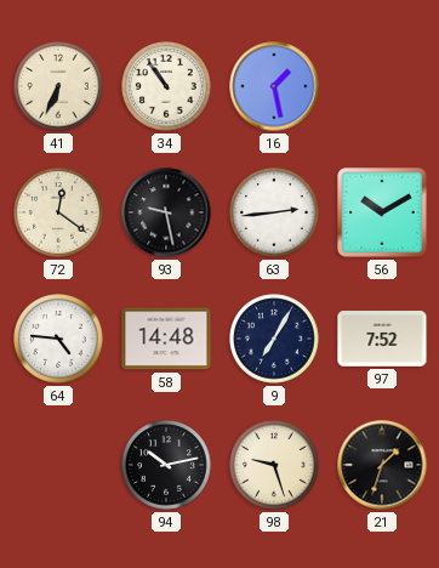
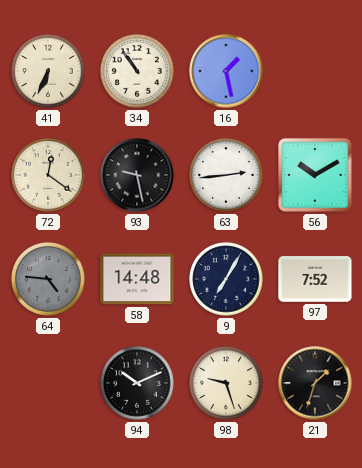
64 dial: white -> grey (48, 279)
94: 10:13 -> 10:11 (137, 383)
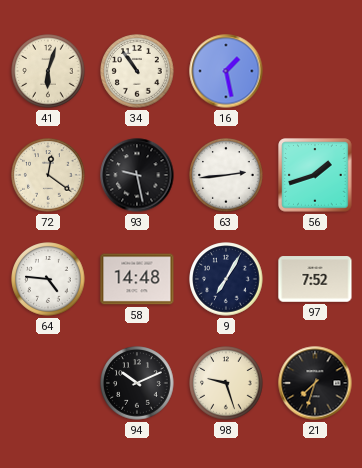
41: 6:34 -> 6:03 (48, 71)
56: 10:10 -> 1:42 (315, 175)
64 dial: grey -> white (48, 279)
21: 1:33 -> 7:33 (315, 383)
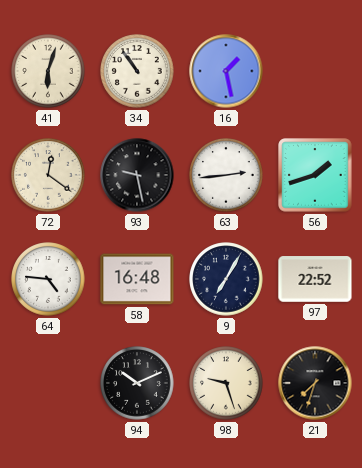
58: 14:48 -> 16:48 (137, 279)
97: 7:52 -> 22:52 (315, 279)
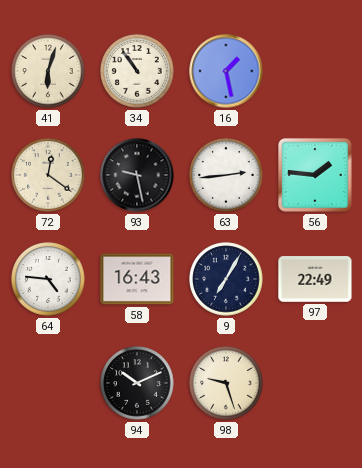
56: 1:42 -> 1:46 (315, 175)
58: 16:48 -> 16:43 (137, 279)
97: 22:52 -> 22:49 (315, 279)
21: 7:33 -> none (315, 383)
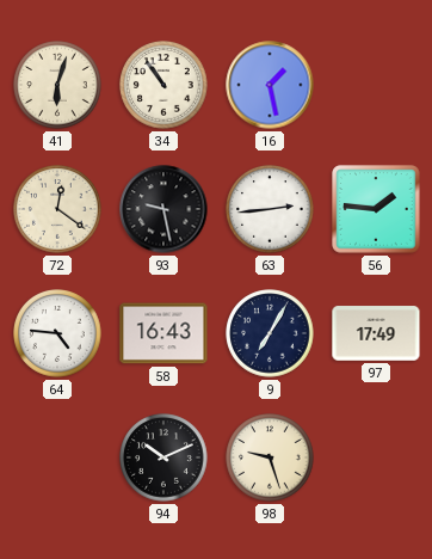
97: 22:49 -> 17:49 (376, 333)
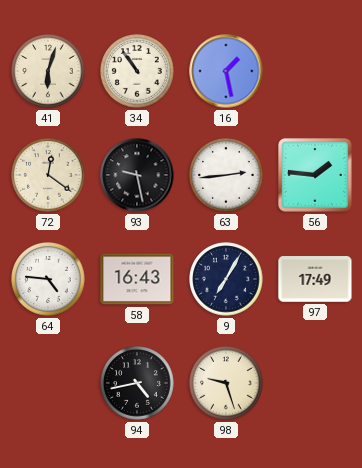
94: 10:11 -> 4:43 (137, 383)
